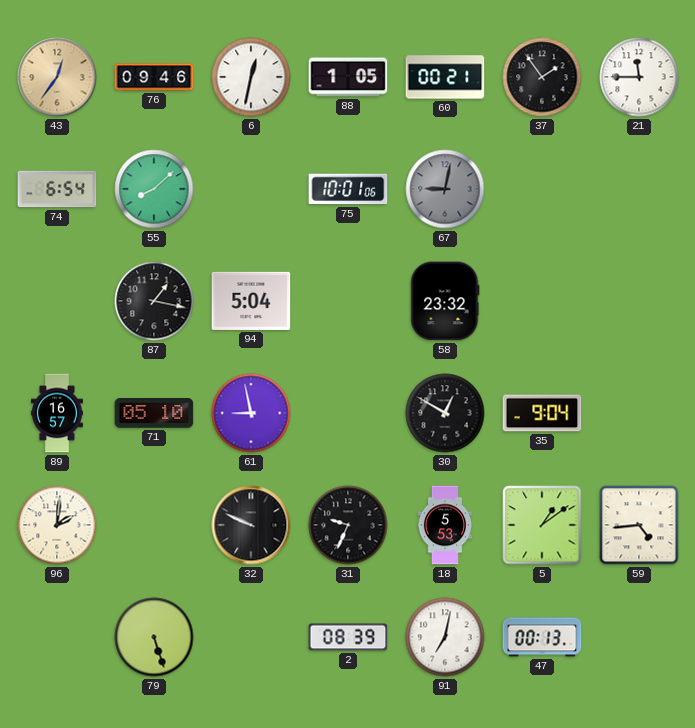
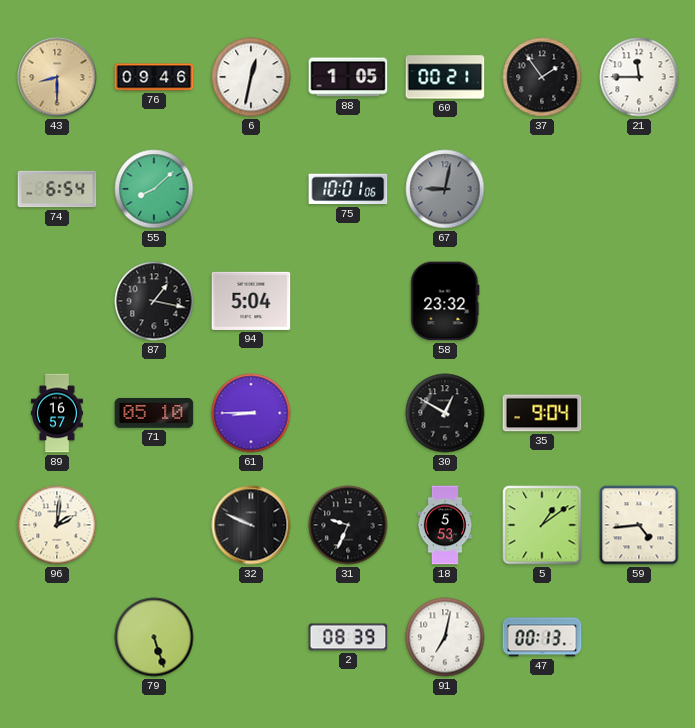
43: 12:36 -> 8:30 (57, 77)
61: 8:58 -> 8:45 (251, 413)
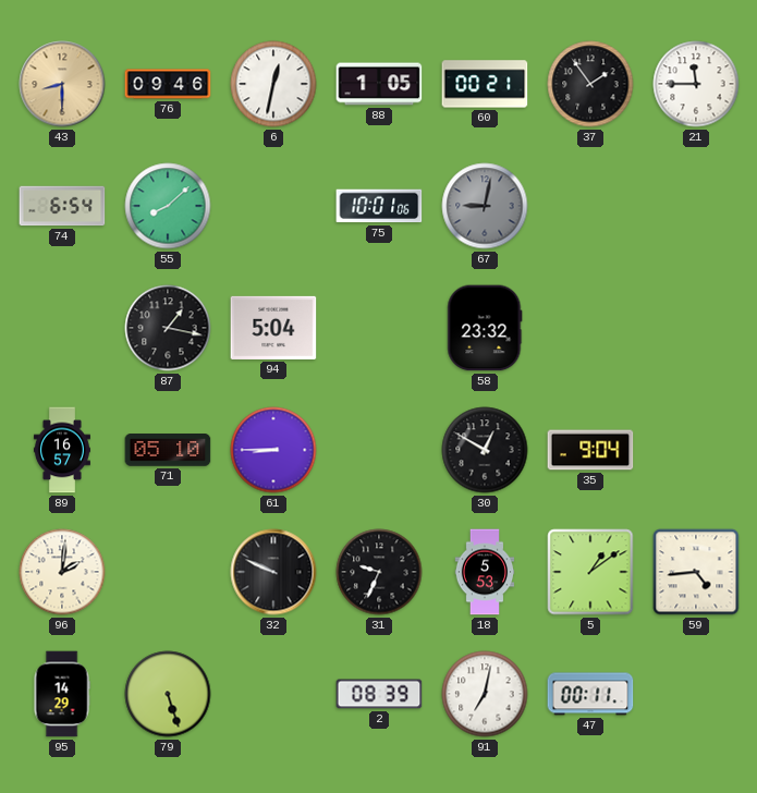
95: none -> 14:29 (62, 694)
47: 00:13 -> 00:11 (590, 694)
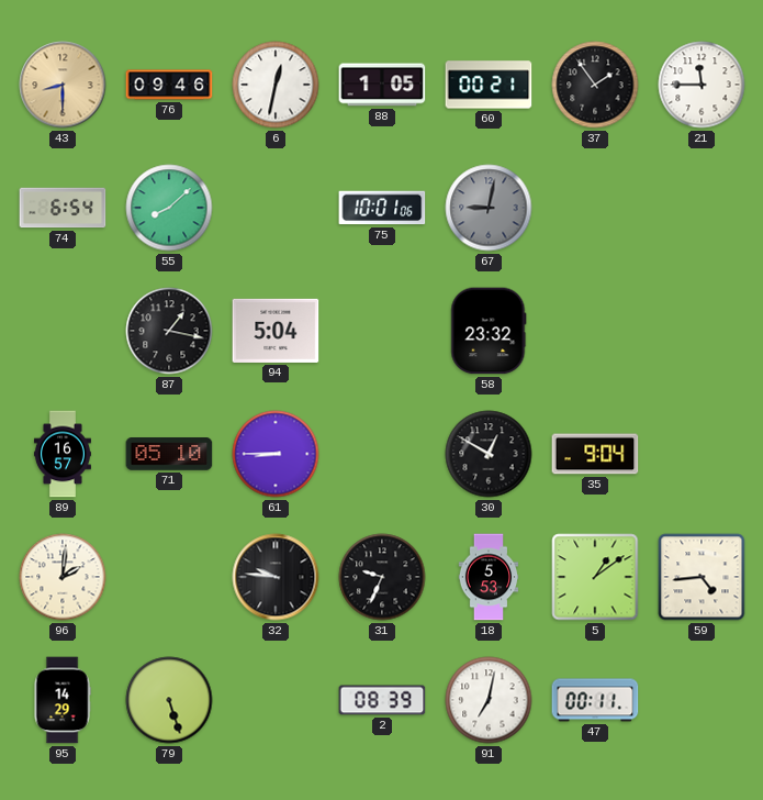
32: 9:49 -> 9:46 (276, 577)
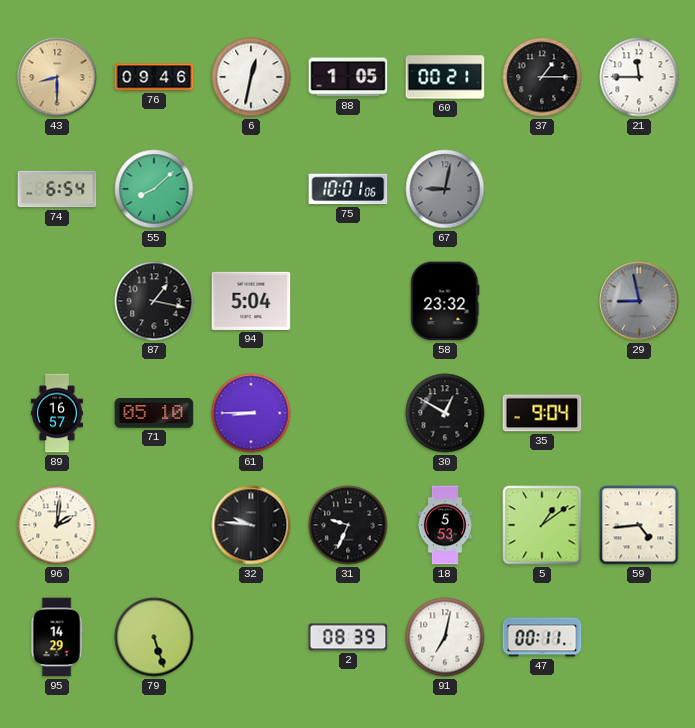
37: 1:54 -> 1:15 (542, 77)
29: none -> 8:58 (639, 301)
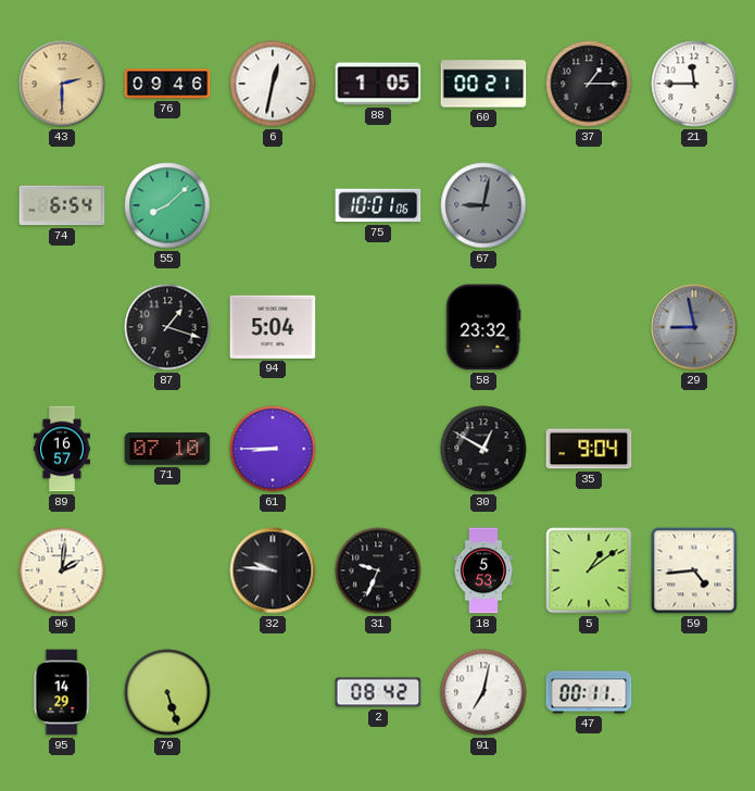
43: 8:30 -> 2:30 (62, 84)
87: 1:17 -> 1:18 (167, 327)
71: 05:10 -> 07:10 (167, 449)
2: 08:39 -> 08:42 (378, 692)
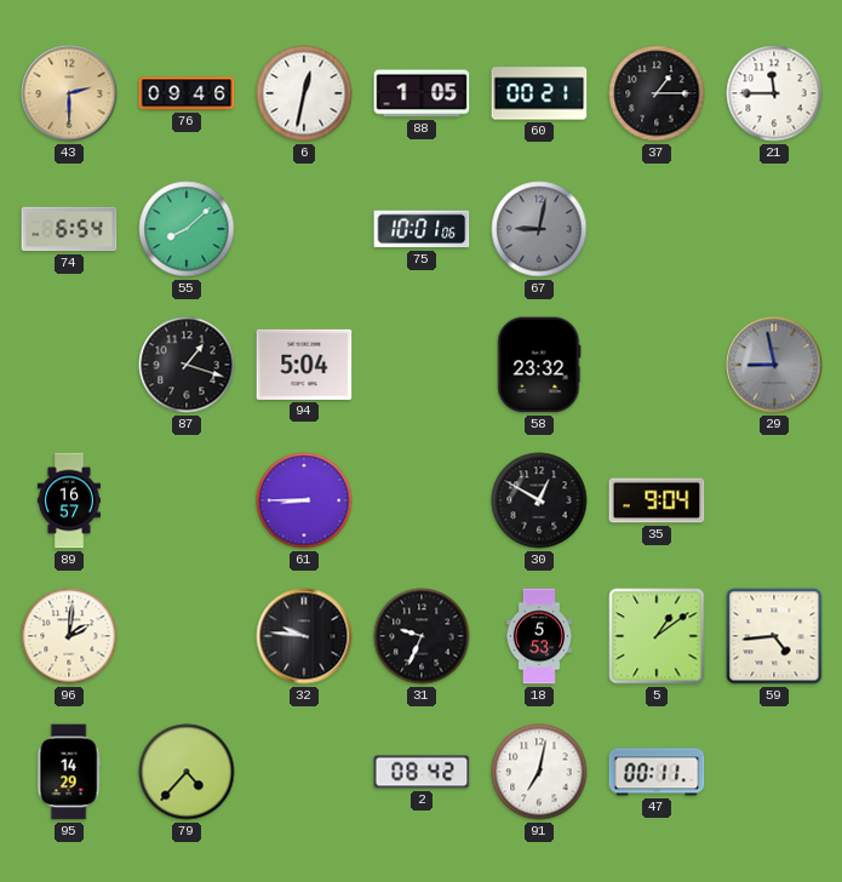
71: 07:10 -> none (167, 449)
79: 5:27 -> 4:37 (187, 772)
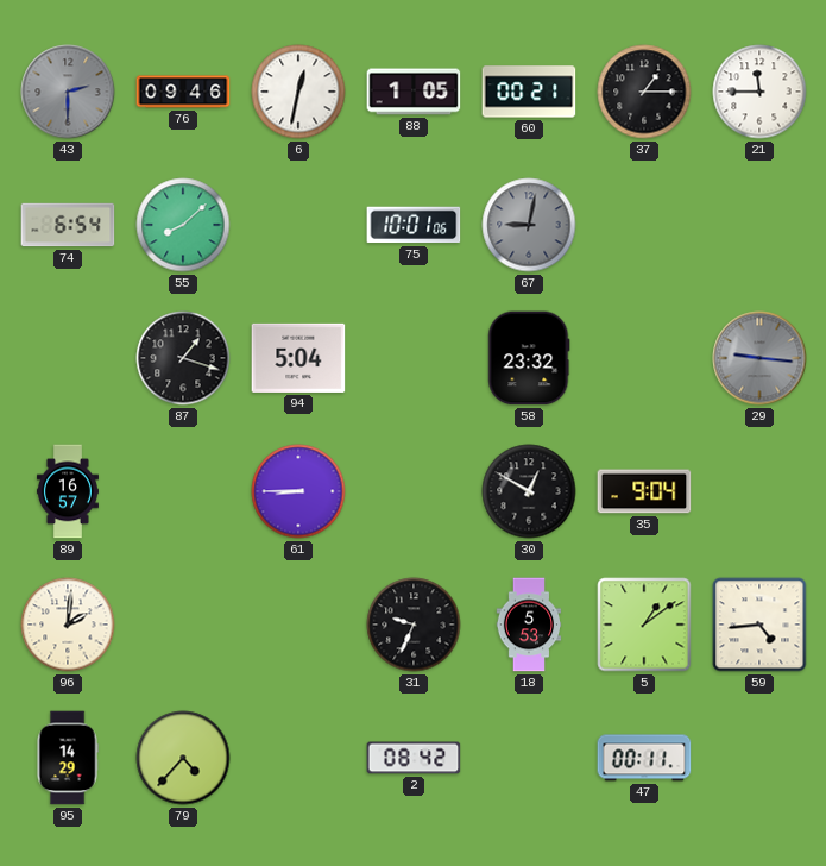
43 dial: champagne -> grey (68, 92)
29: 8:58 -> 9:16 (759, 358)
32: 9:46 -> none (304, 636)
91: 7:02 -> none (539, 772)
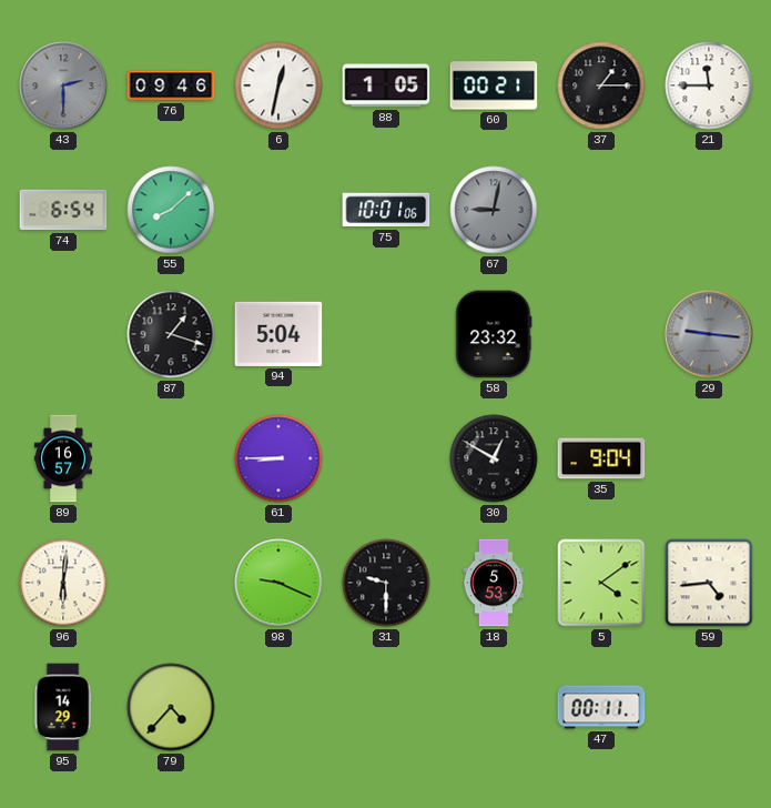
96: 2:01 -> 6:01 (63, 583)
98: none -> 9:19 (278, 583)
31: 9:34 -> 9:30 (386, 583)
5: 1:09 -> 4:09 (601, 583)
2: 08:42 -> none (414, 758)
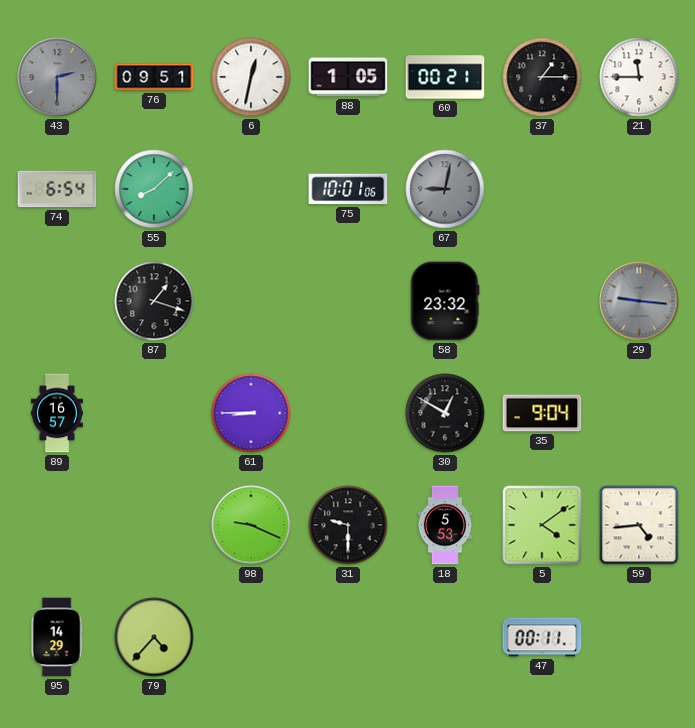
76: 09:46 -> 09:51 (154, 77)
94: 5:04 -> none (278, 334)
96: 6:01 -> none (63, 583)
